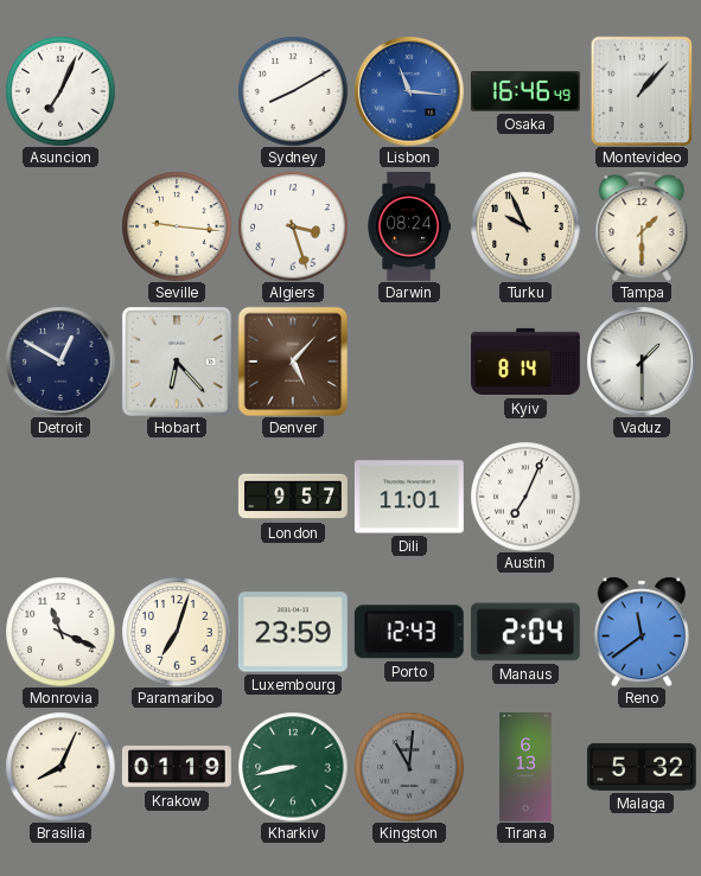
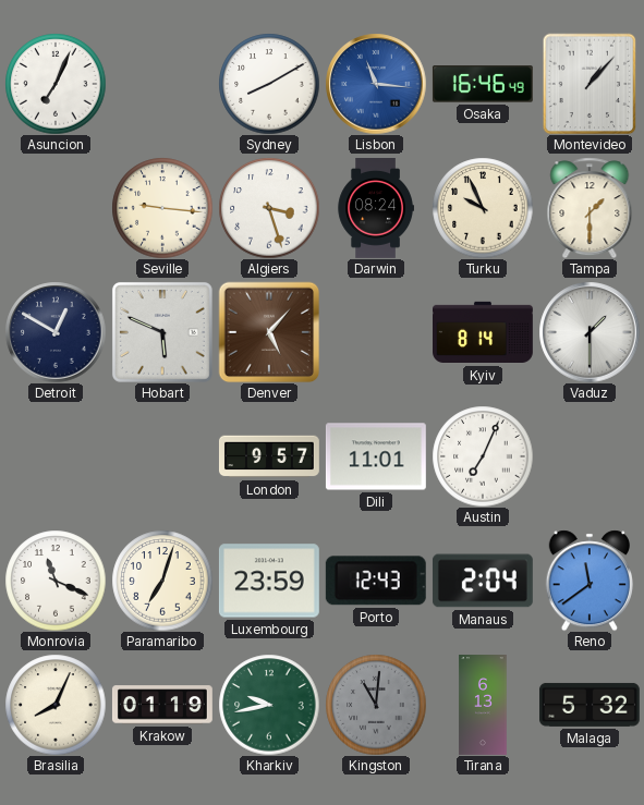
Hobart: 6:23 -> 5:49 (162, 332)
Kharkiv: 8:43 -> 9:43 (269, 705)
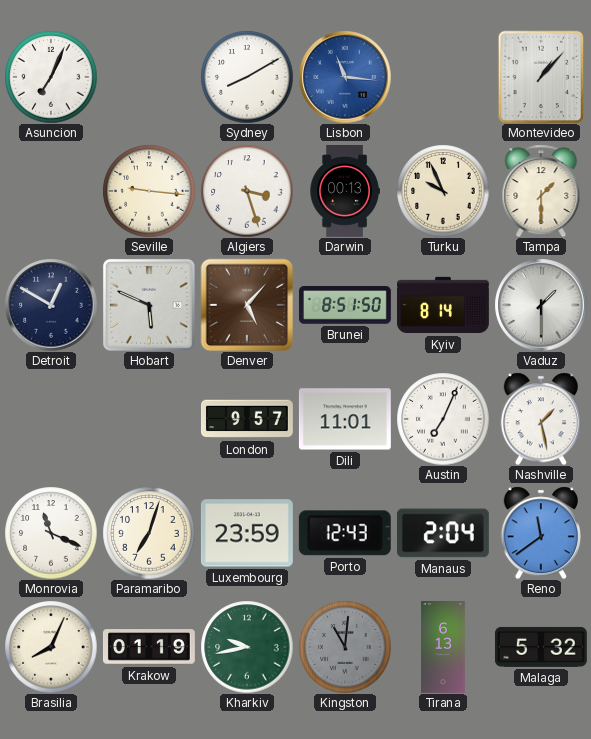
Osaka: 16:46 -> none (483, 84)
Darwin: 08:24 -> 00:13 (345, 192)
Brunei: none -> 8:51 (345, 305)
Nashville: none -> 1:28 (541, 419)
